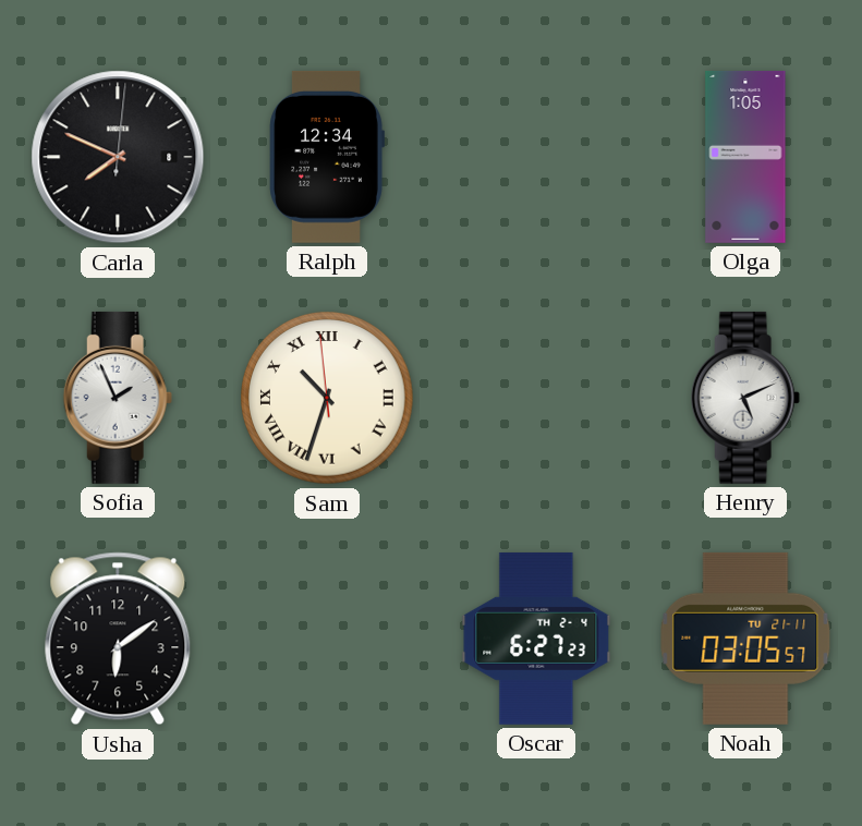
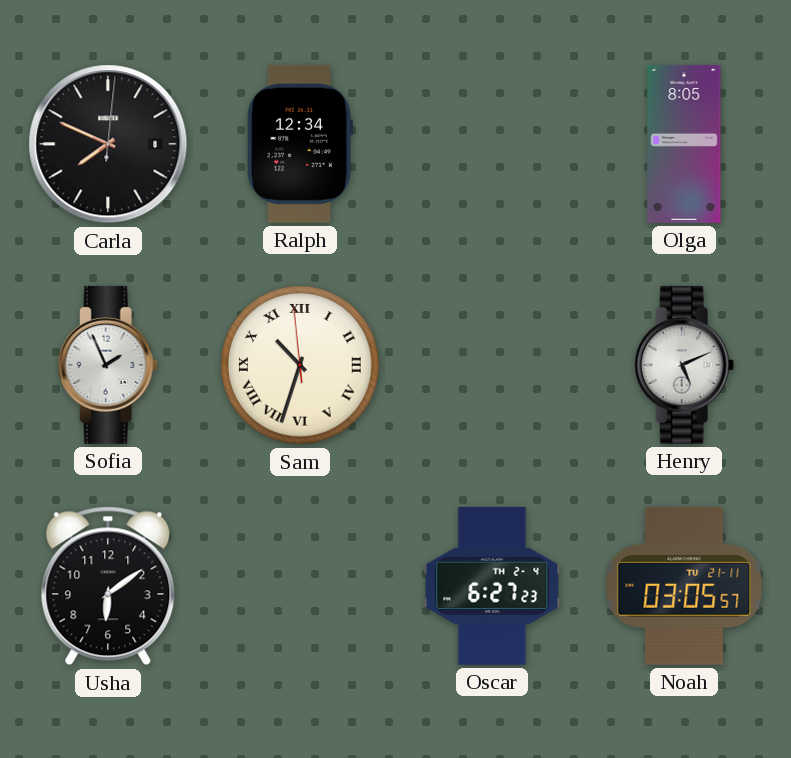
Olga: 1:05 -> 8:05 (684, 144)
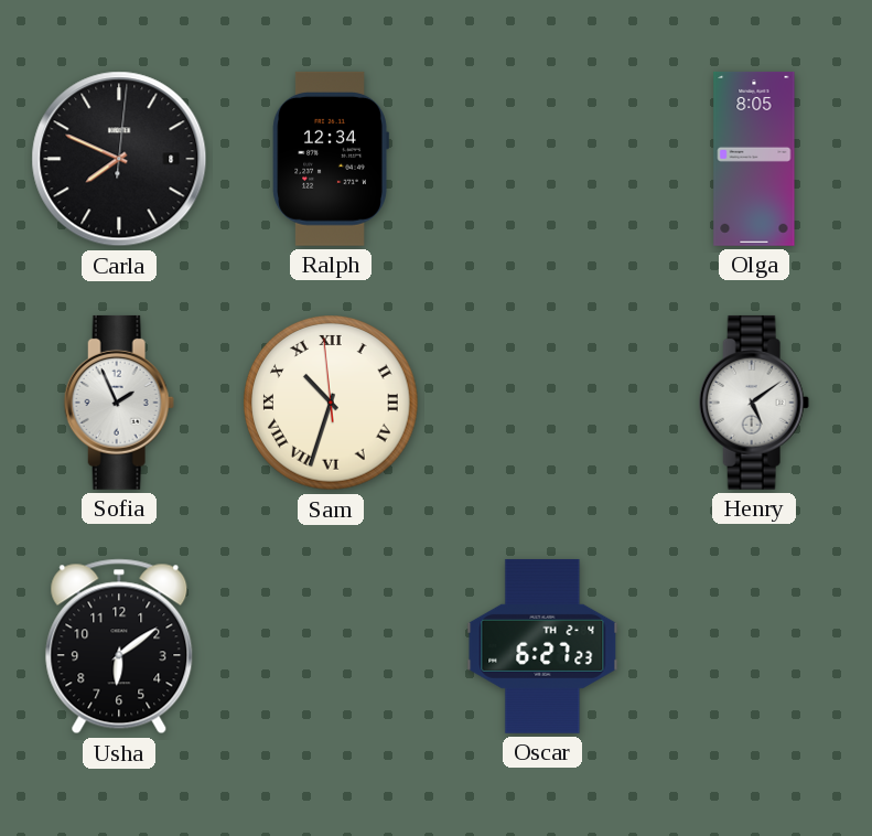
Henry: 5:11 -> 5:09 (754, 403)
Noah: 03:05 -> none (684, 586)
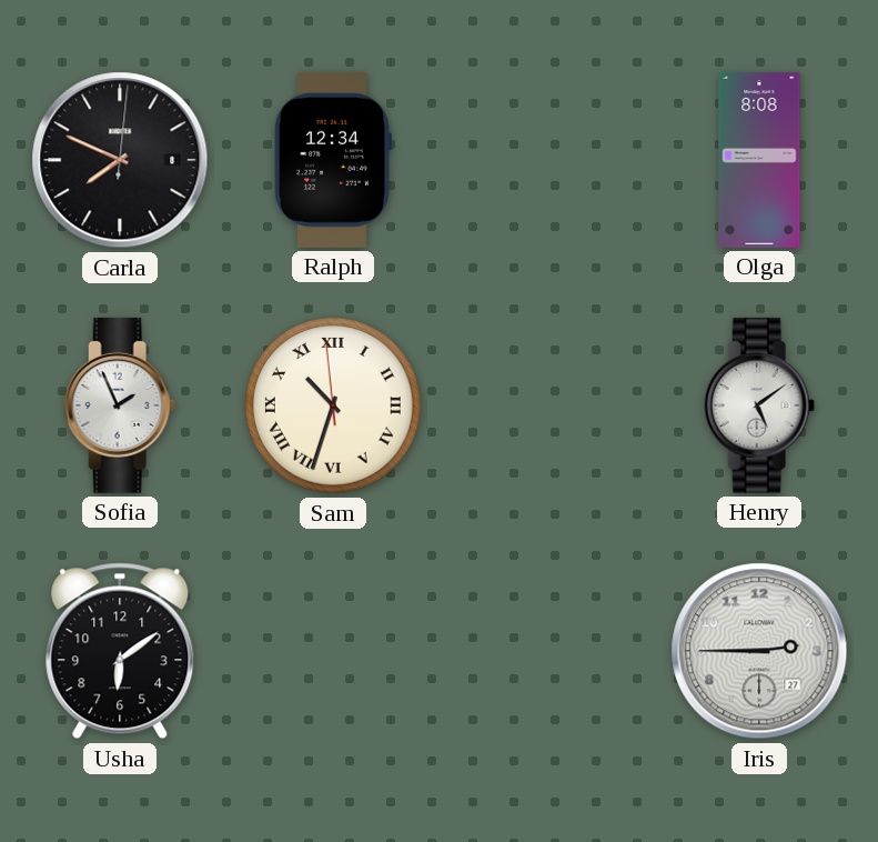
Olga: 8:05 -> 8:08 (759, 160)
Oscar: 6:27 -> none (542, 646)
Iris: none -> 2:45 (759, 651)
